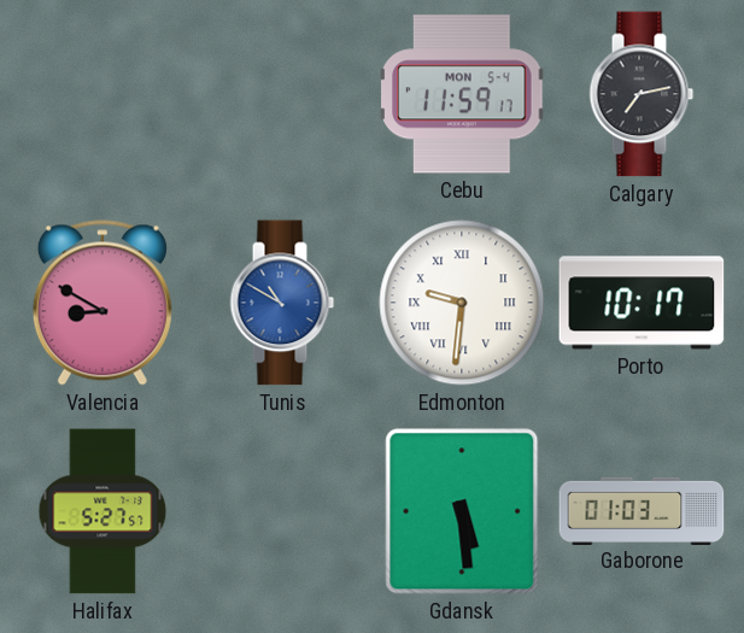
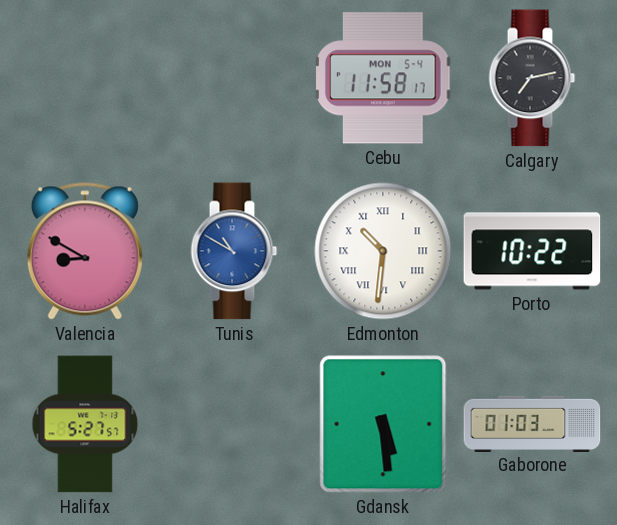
Cebu: 11:59 -> 11:58 (383, 78)
Edmonton: 9:31 -> 10:31 (383, 251)
Porto: 10:17 -> 10:22 (532, 251)
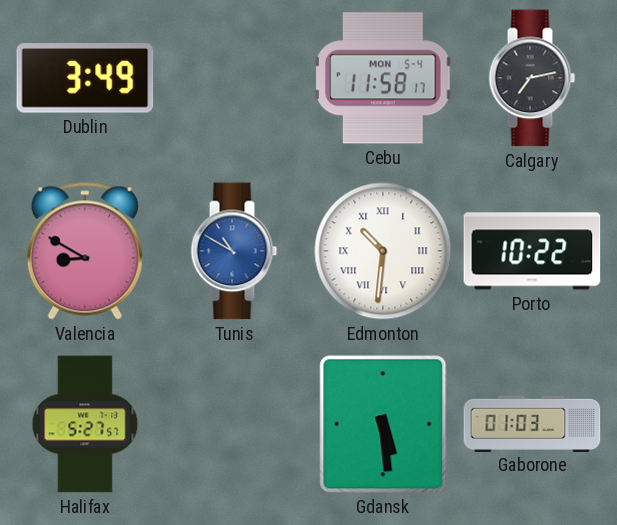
Dublin: none -> 3:49 (85, 78)
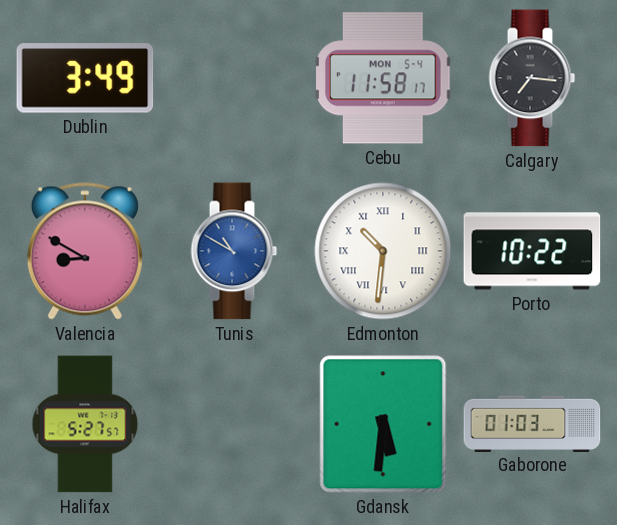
Calgary: 7:13 -> 7:16 (532, 78)
Gdansk: 5:29 -> 5:31 (383, 424)
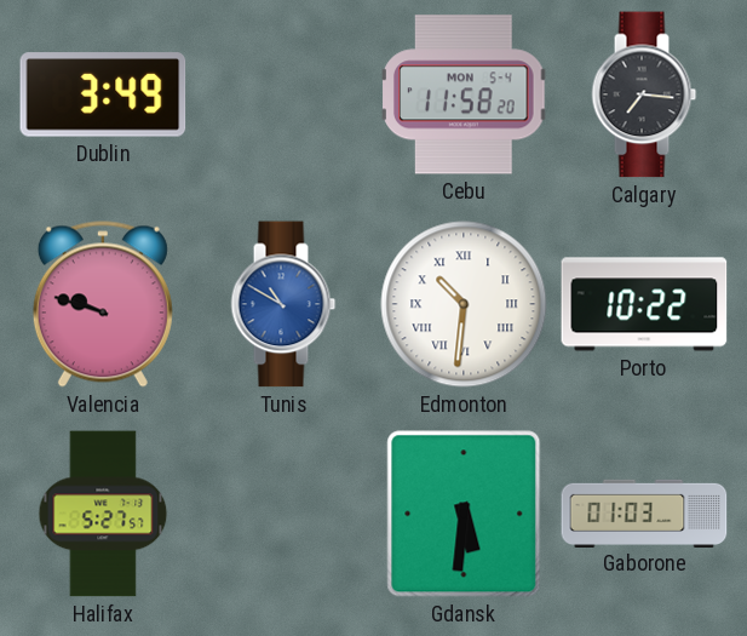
Cebu: 11:58:17 -> 11:58:20 (464, 94)
Valencia: 8:50 -> 9:48 (103, 304)
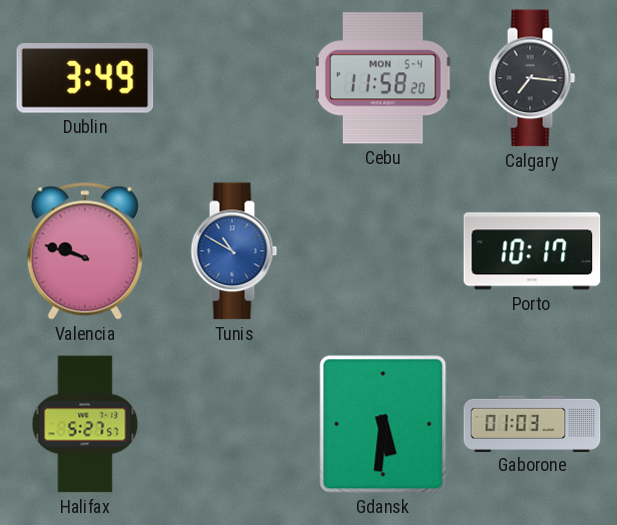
Edmonton: 10:31 -> none (464, 304)
Porto: 10:22 -> 10:17 (532, 251)
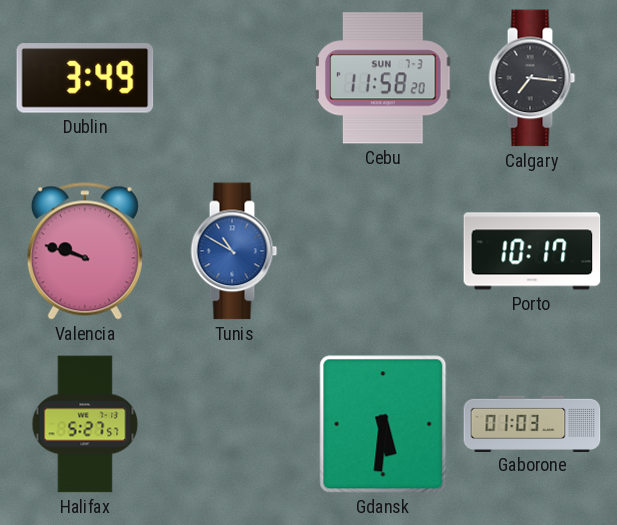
Cebu date: MON 5-4 -> SUN 7-3 (383, 78)
